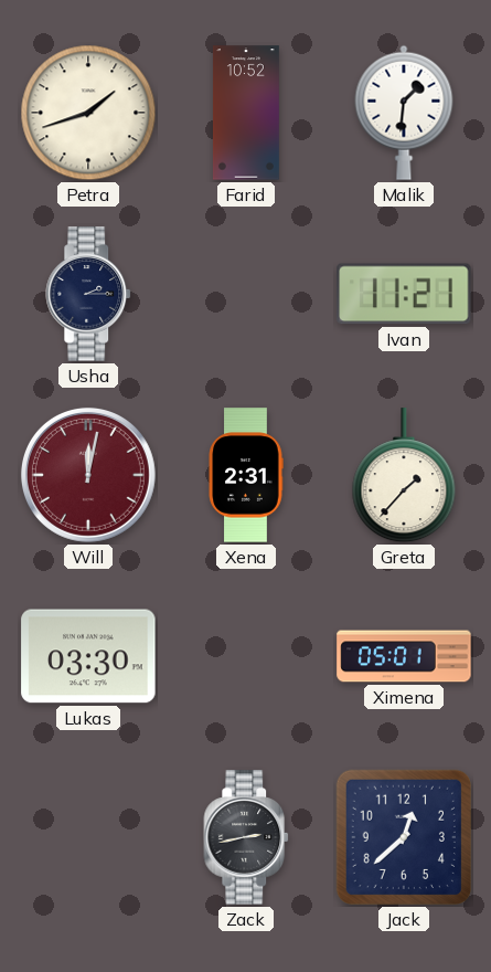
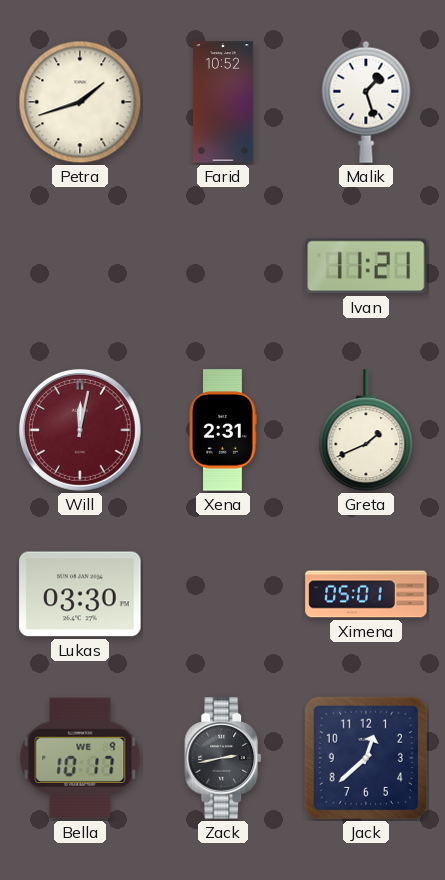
Malik: 1:31 -> 1:27 (366, 102)
Usha: 2:15 -> none (89, 294)
Greta: 1:37 -> 1:41 (366, 431)
Bella: none -> 10:17 (80, 758)
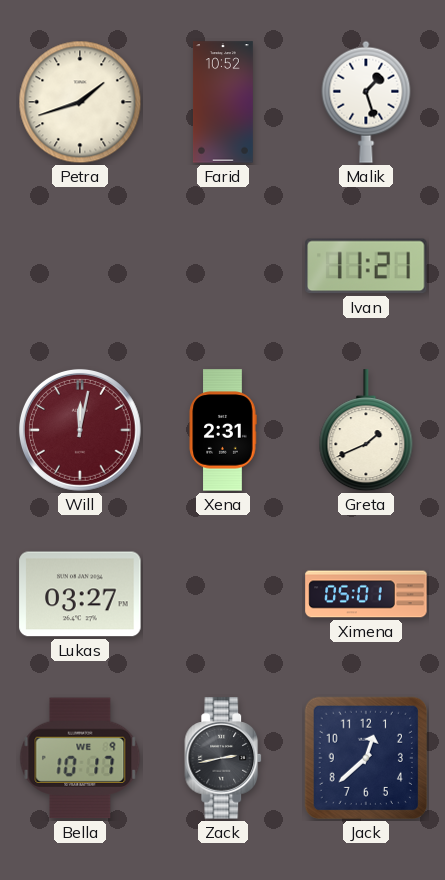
Lukas: 03:30 -> 03:27 (80, 594)
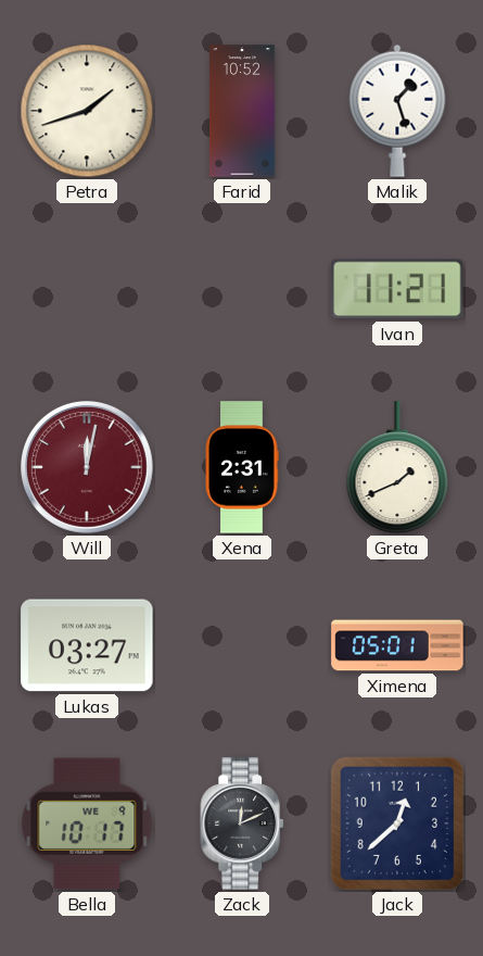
Zack: 2:43 -> 12:11 (243, 823)
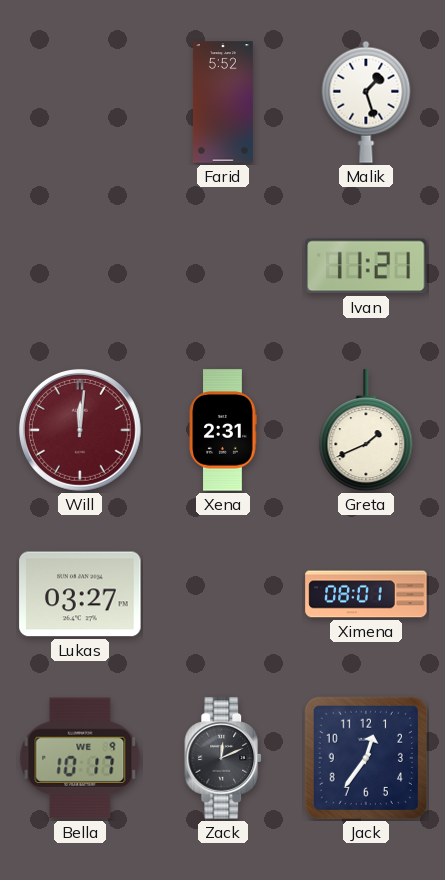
Petra: 1:42 -> none (87, 111)
Farid: 10:52 -> 5:52 (223, 102)
Will: 12:02 -> 12:01 (80, 430)
Ximena: 05:01 -> 08:01 (366, 594)
Jack: 12:38 -> 12:36 (366, 758)
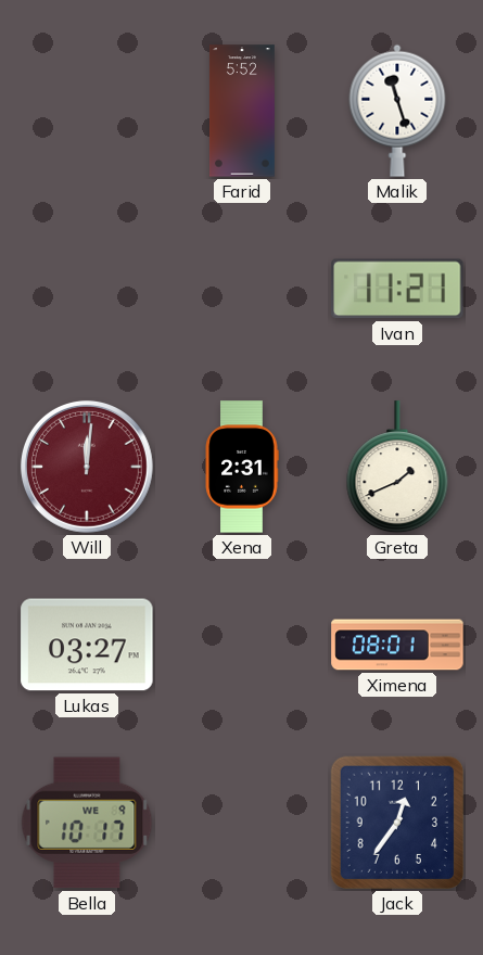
Malik: 1:27 -> 11:27 (397, 111)
Zack: 12:11 -> none (224, 758)
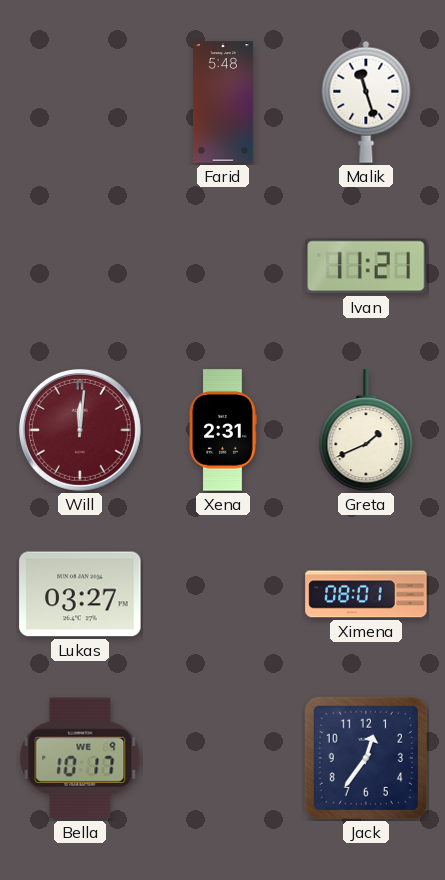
Farid: 5:52 -> 5:48 (223, 102)
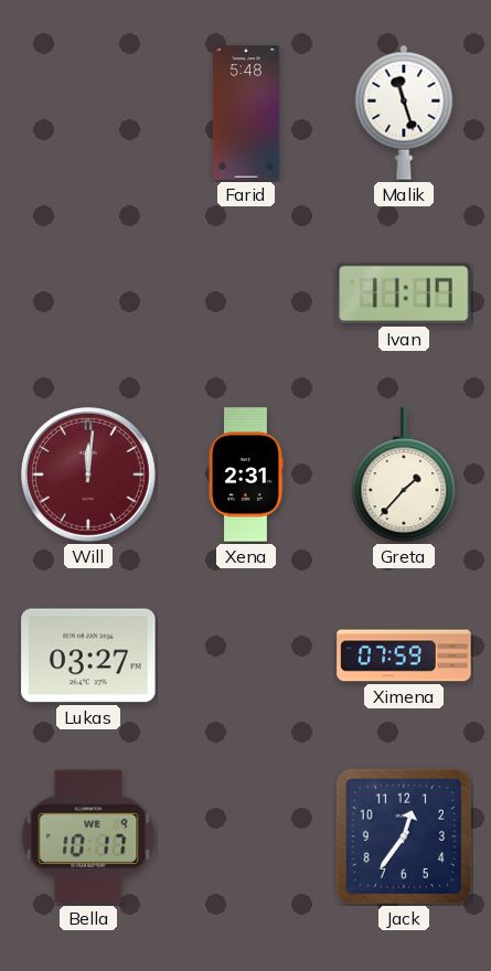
Ivan: 11:21 -> 11:17 (404, 294)
Greta: 1:41 -> 1:37 (404, 476)
Ximena: 08:01 -> 07:59 (404, 655)
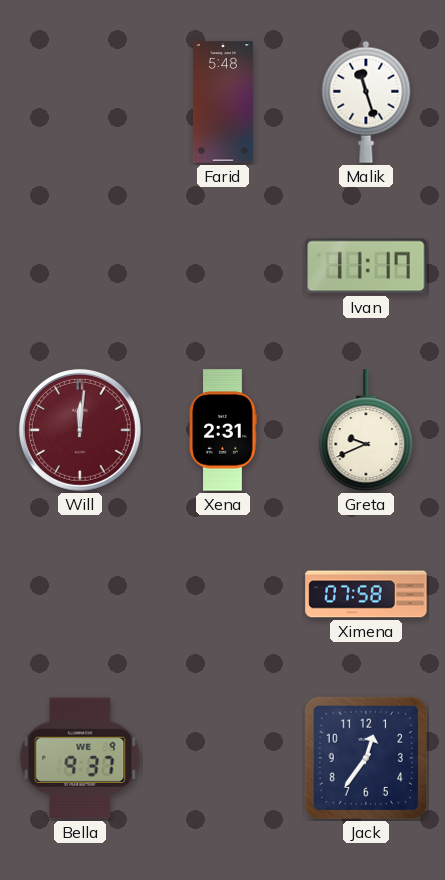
Greta: 1:37 -> 9:41 (366, 431)
Lukas: 03:27 -> none (88, 655)
Ximena: 07:59 -> 07:58 (366, 594)
Bella: 10:17 -> 9:37 (80, 758)
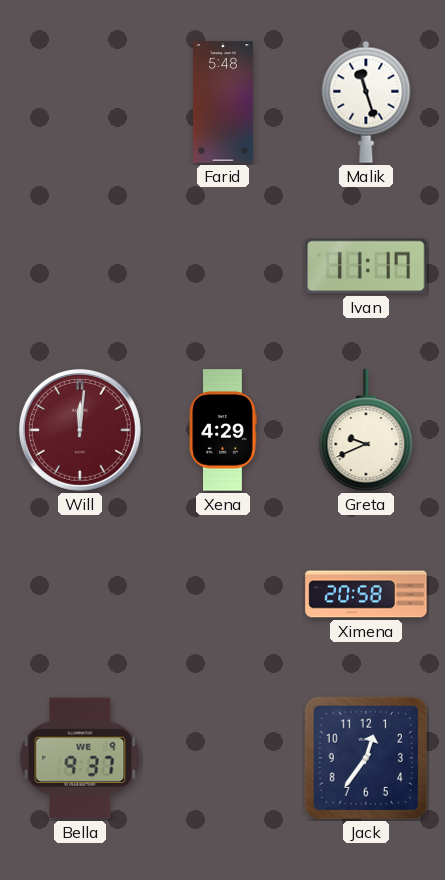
Xena: 2:31 -> 4:29 (223, 430)
Ximena: 07:58 -> 20:58 (366, 594)
